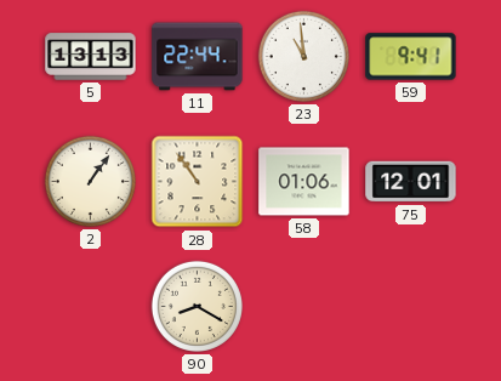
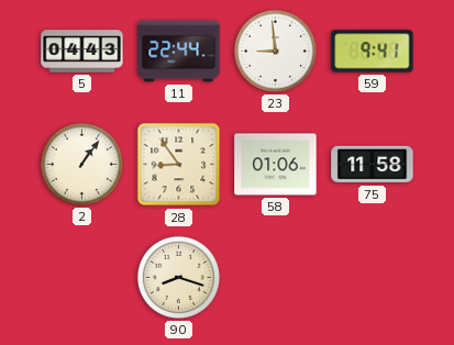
5: 13:13 -> 04:43 (82, 52)
23: 10:59 -> 8:59 (275, 51)
28: 10:54 -> 8:54 (179, 165)
75: 12:01 -> 11:58 (373, 165)
90: 8:20 -> 8:18 (178, 277)
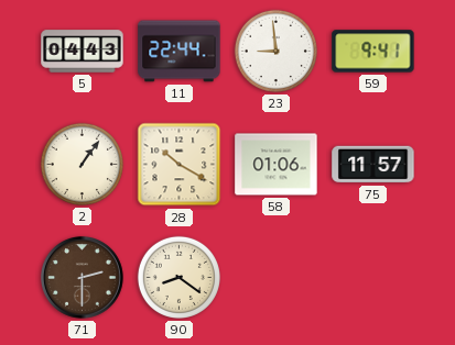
28: 8:54 -> 10:20 (180, 165)
75: 11:58 -> 11:57 (373, 165)
71: none -> 2:30 (83, 278)
90: 8:18 -> 8:21 (178, 277)
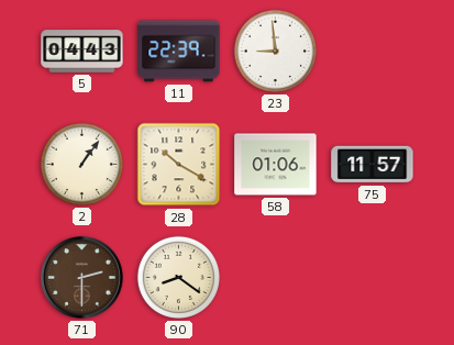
11: 22:44 -> 22:39 (179, 52)
59: 9:41 -> none (373, 52)
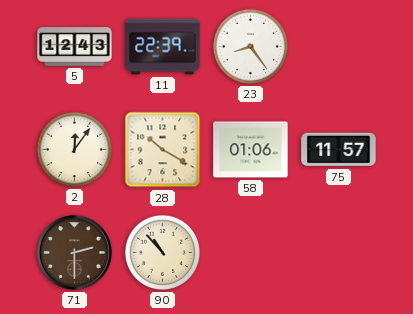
5: 04:43 -> 12:43 (75, 47)
23: 8:59 -> 8:24 (250, 46)
2: 1:06 -> 12:06 (74, 149)
90: 8:21 -> 10:53 (162, 252)
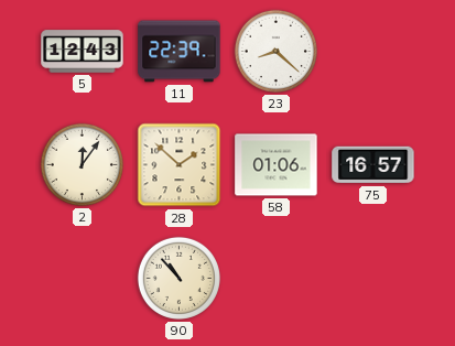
23: 8:24 -> 8:22 (275, 51)
28: 10:20 -> 1:52 (180, 165)
75: 11:57 -> 16:57 (373, 165)
71: 2:30 -> none (75, 253)
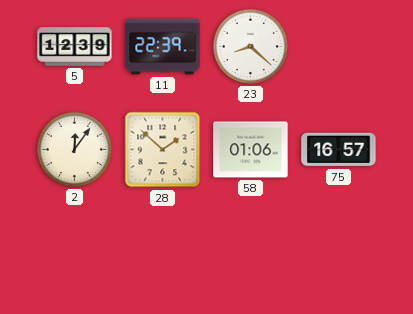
5: 12:43 -> 12:39 (75, 47)
90: 10:53 -> none (178, 278)
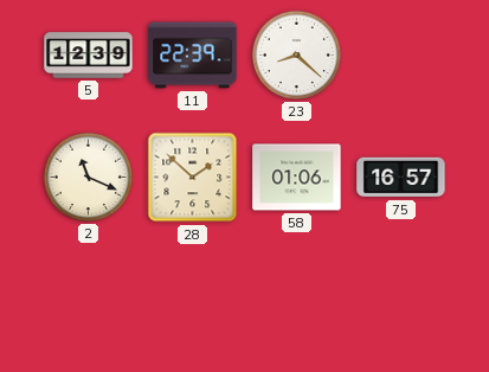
2: 12:06 -> 11:19 (88, 177)
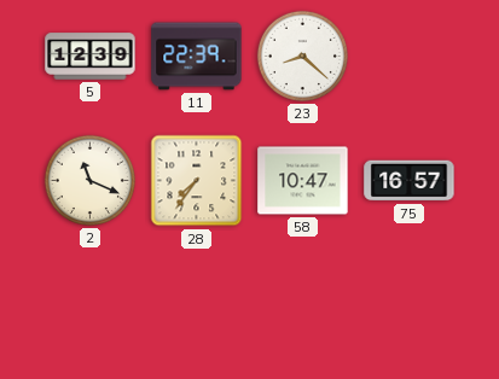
28: 1:52 -> 7:36 (197, 181)
58: 01:06 -> 10:47 (303, 181)
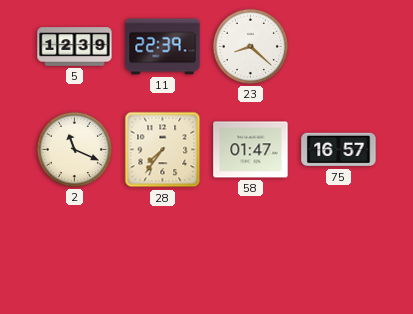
58: 10:47 -> 01:47 (251, 150)
